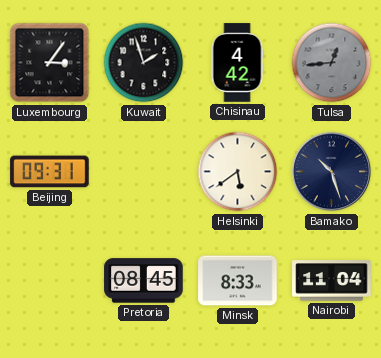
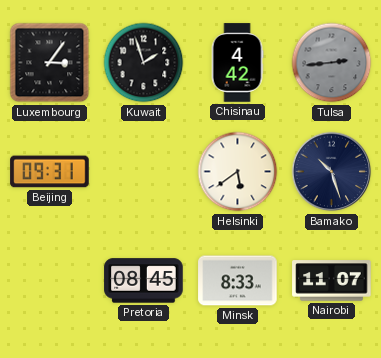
Tulsa: 12:44 -> 2:44 (332, 63)
Nairobi: 11:04 -> 11:07 (332, 281)
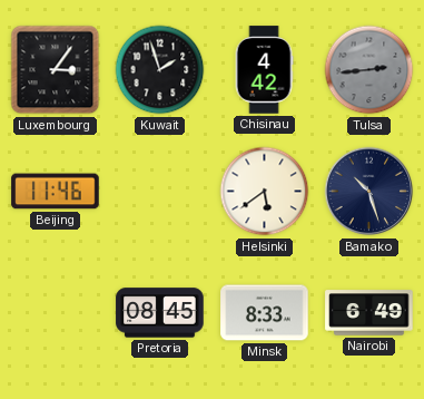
Beijing: 09:31 -> 11:46 (56, 192)
Nairobi: 11:07 -> 6:49 (369, 313)
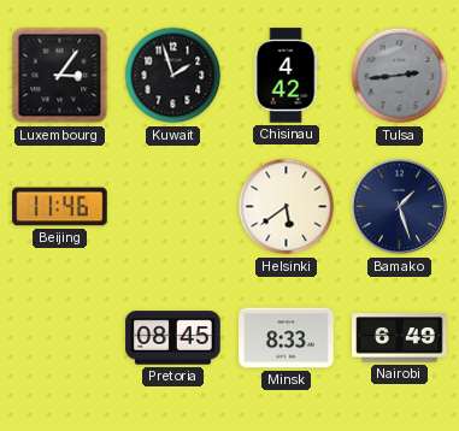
Bamako: 10:27 -> 1:27 (400, 207)
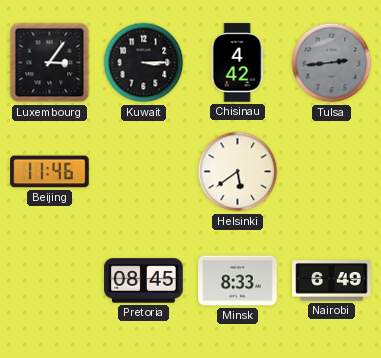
Kuwait: 1:57 -> 3:15 (144, 63)
Bamako: 1:27 -> none (400, 207)
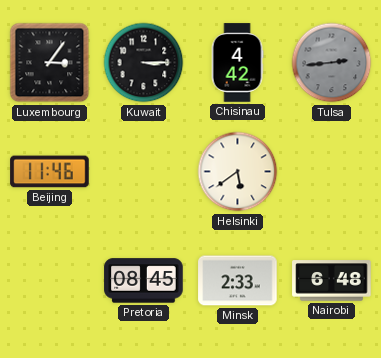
Minsk: 8:33 -> 2:33 (238, 281)
Nairobi: 6:49 -> 6:48 (332, 281)
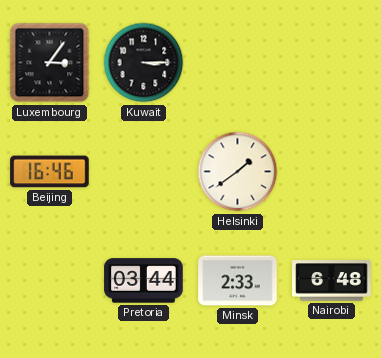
Chisinau: 4:42 -> none (237, 63)
Tulsa: 2:44 -> none (332, 63)
Beijing: 11:46 -> 16:46 (50, 172)
Helsinki: 5:39 -> 1:39 (238, 172)
Pretoria: 08:45 -> 03:44 (144, 281)
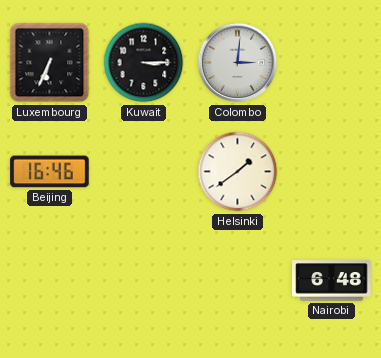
Luxembourg: 3:06 -> 6:34 (50, 63)
Colombo: none -> 3:01 (238, 63)
Pretoria: 03:44 -> none (144, 281)
Minsk: 2:33 -> none (238, 281)
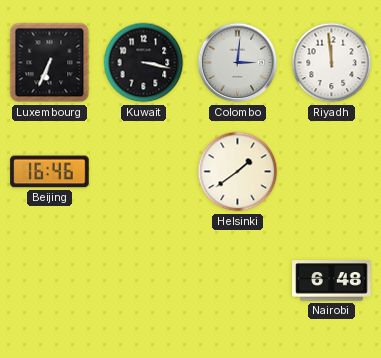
Kuwait: 3:15 -> 3:17 (144, 63)
Riyadh: none -> 11:59 (332, 63)
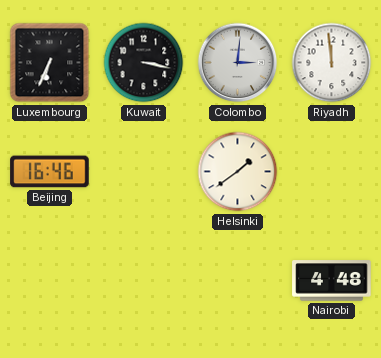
Nairobi: 6:48 -> 4:48 (332, 281)
